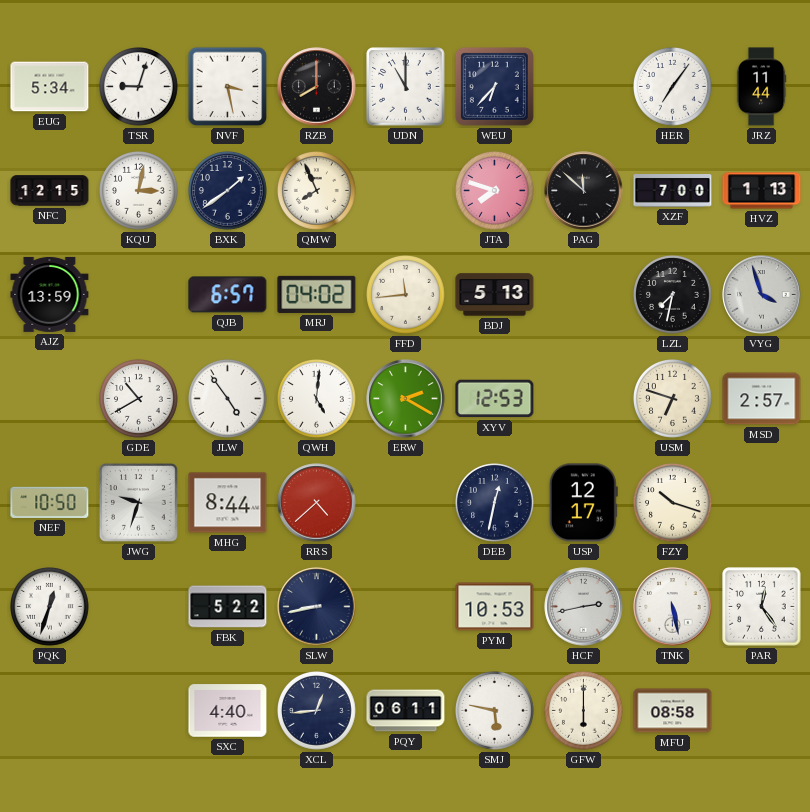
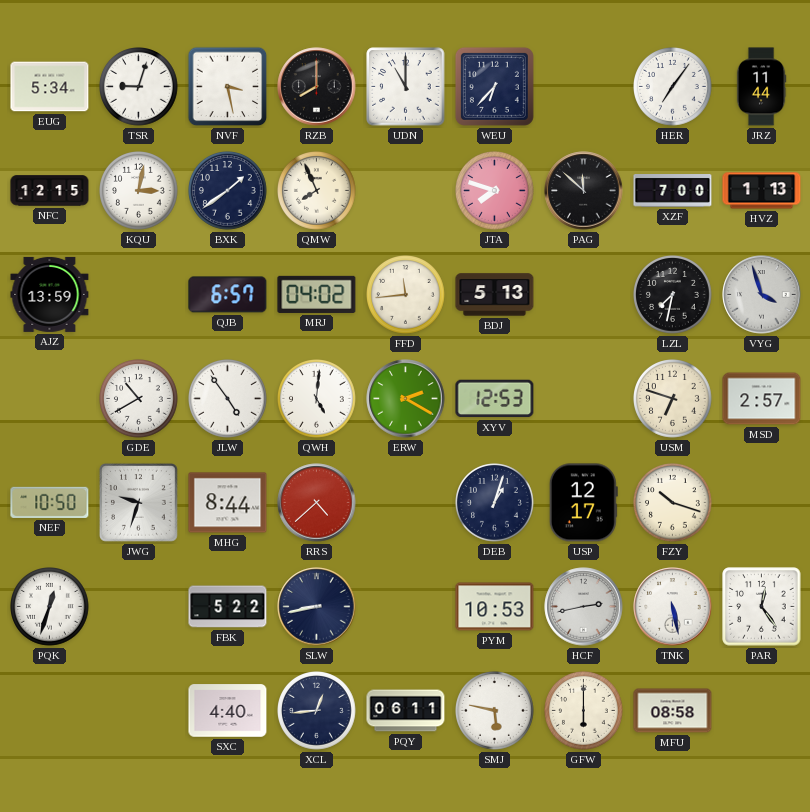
DEB: 12:32 -> 1:03 (495, 503)
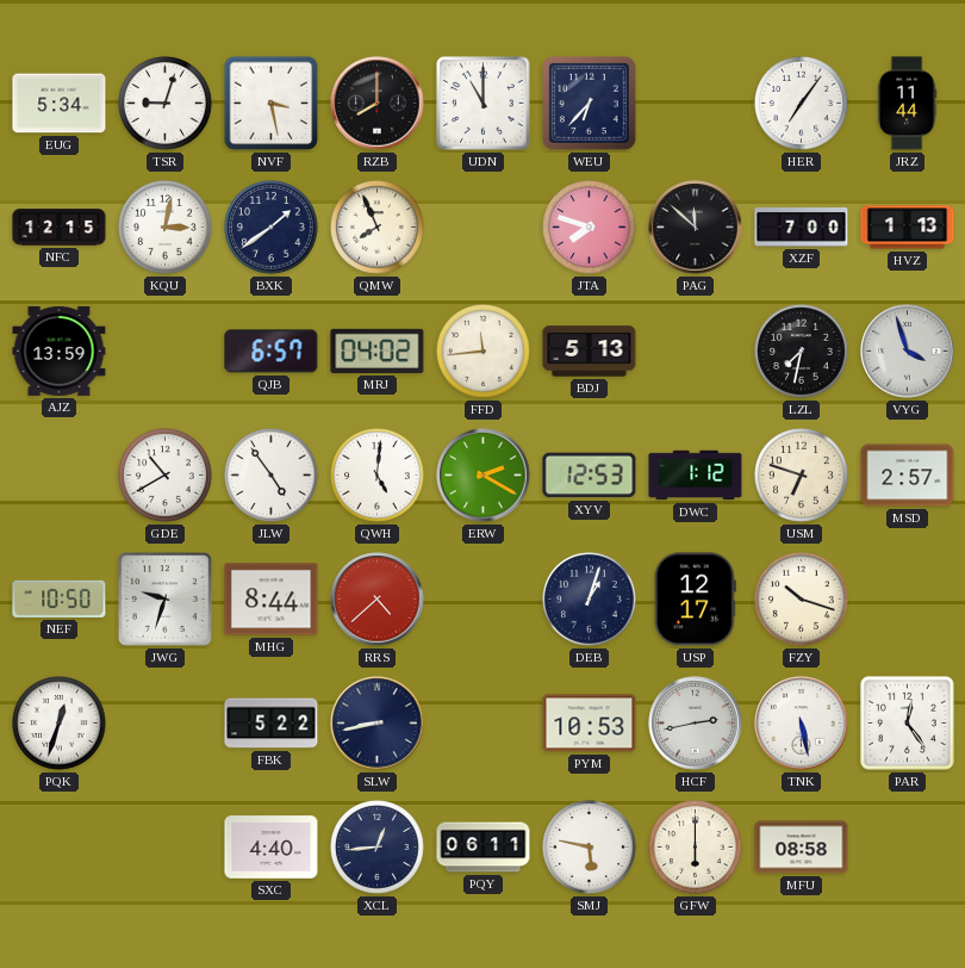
DWC: none -> 1:12 (696, 476)
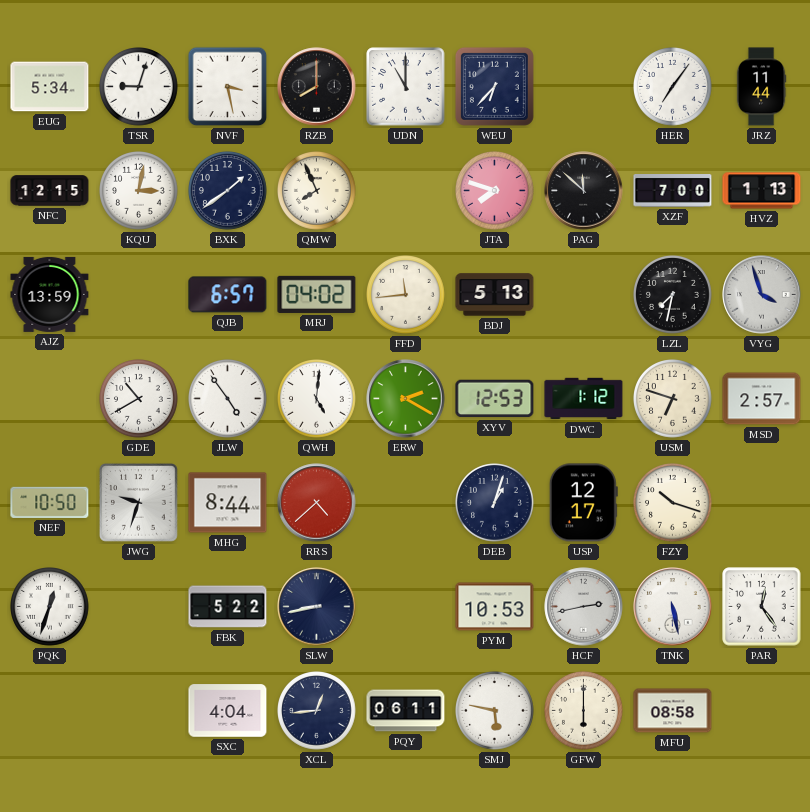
SXC: 4:40 -> 4:04 (228, 711)
